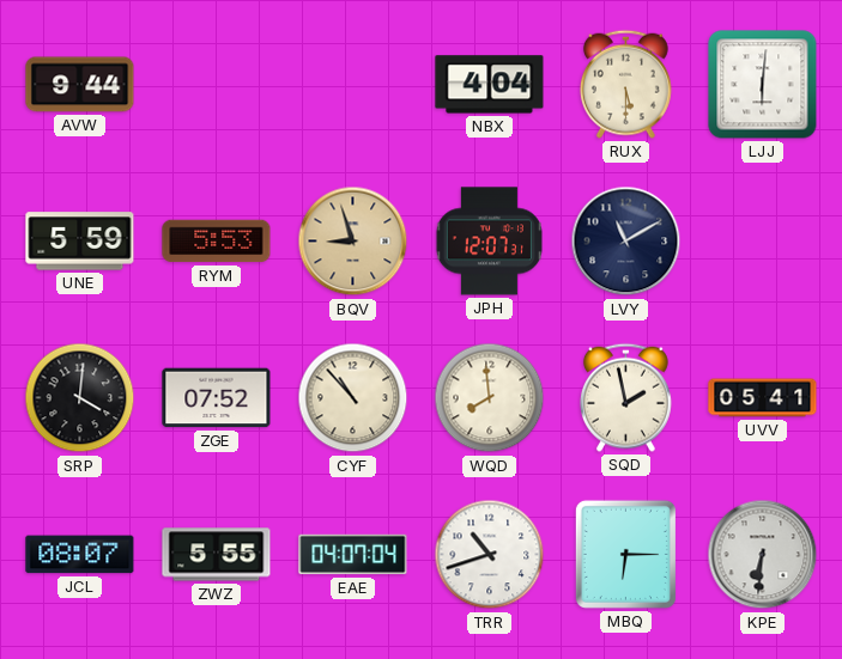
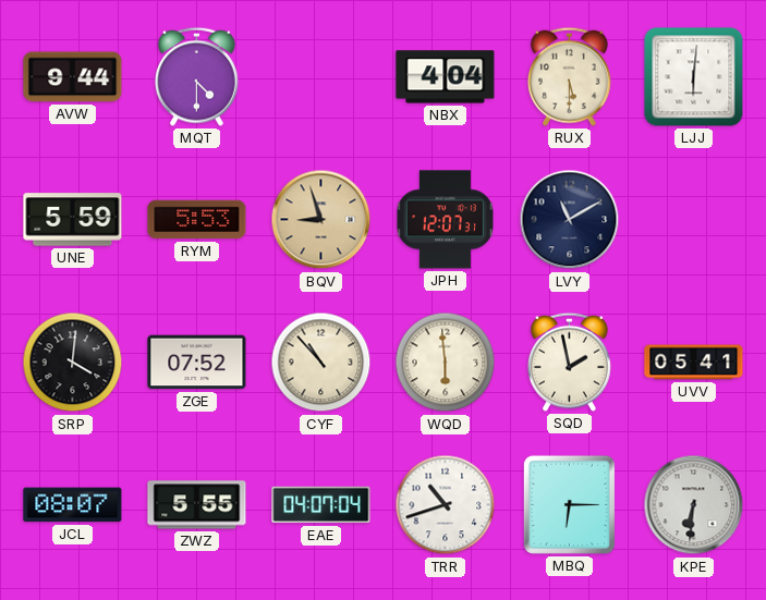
MQT: none -> 4:30 (196, 76)
WQD: 7:59 -> 5:59 (446, 363)
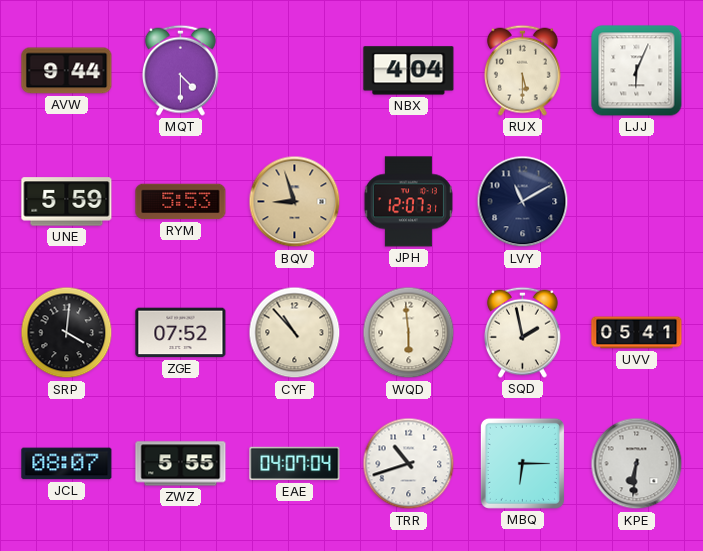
LJJ: 6:01 -> 6:04 (637, 71)
